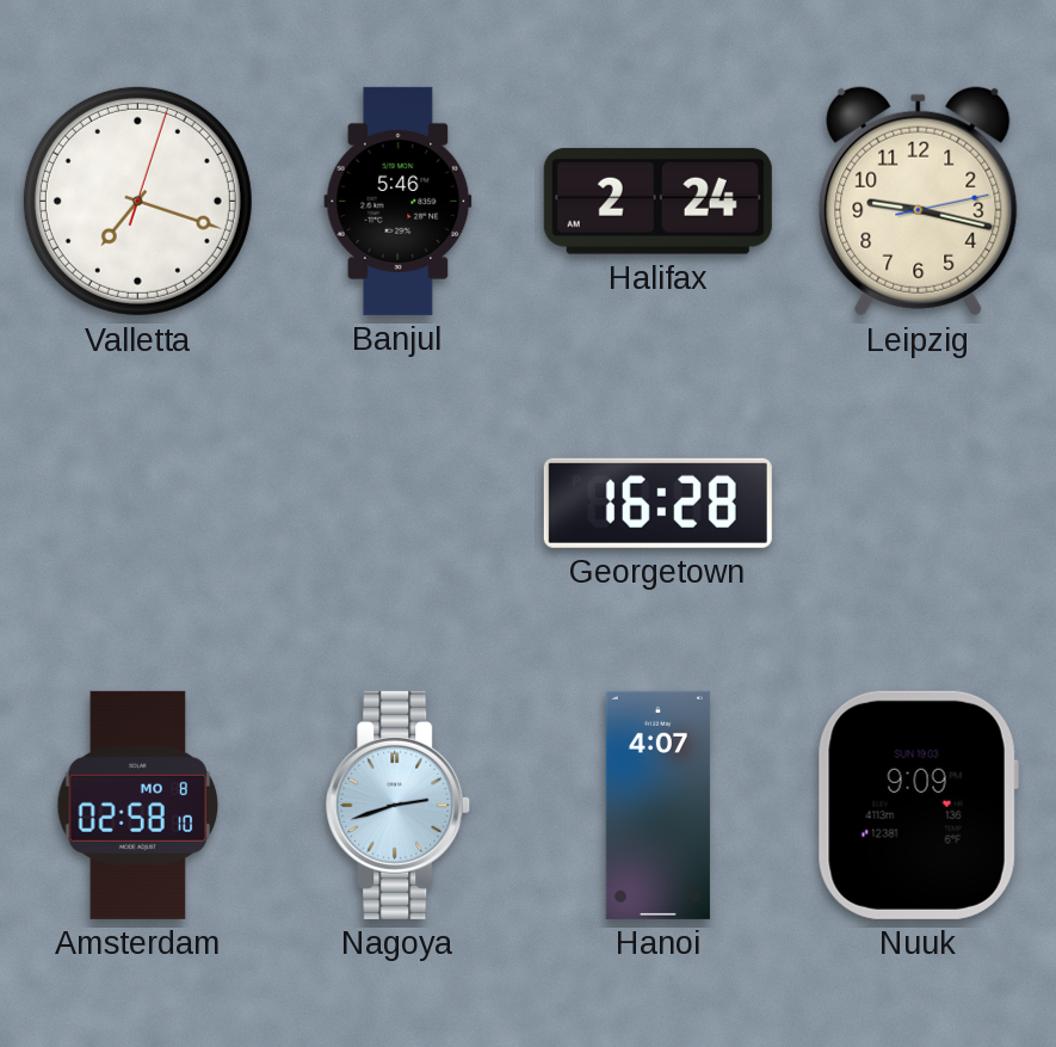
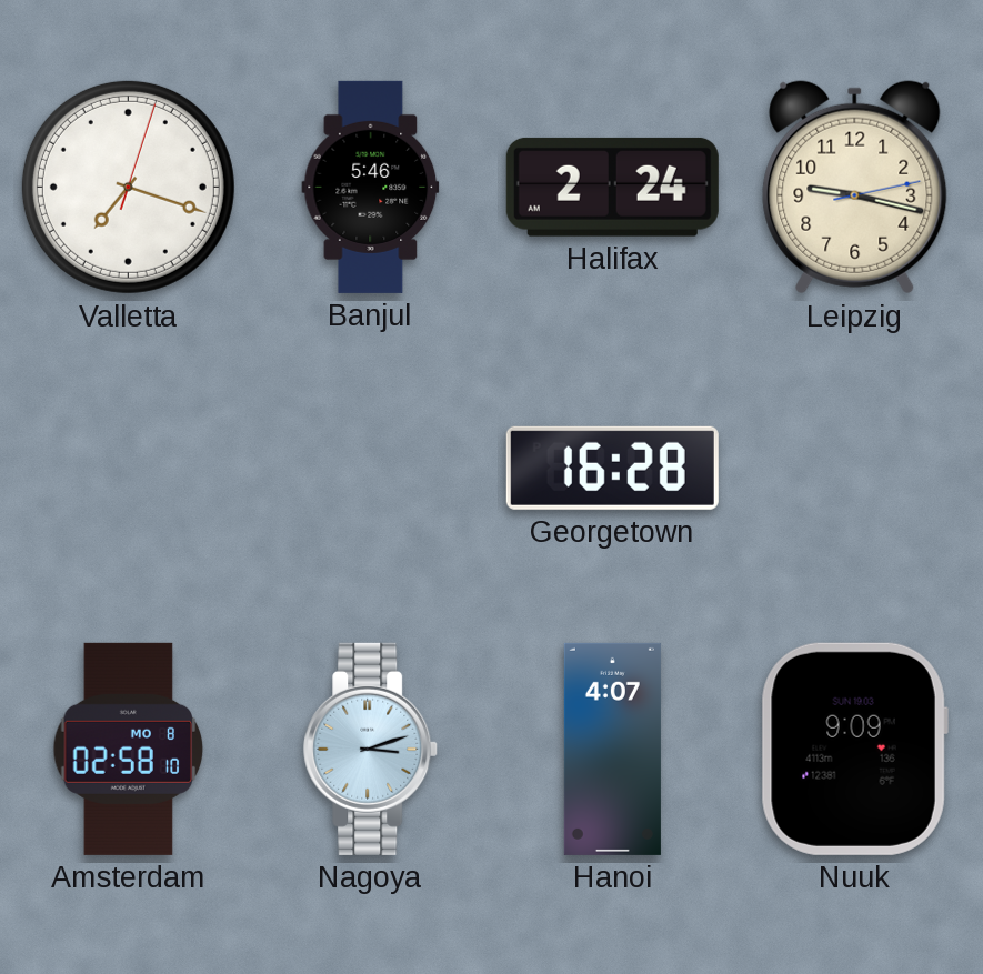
Nagoya: 2:42 -> 3:12 (371, 749)
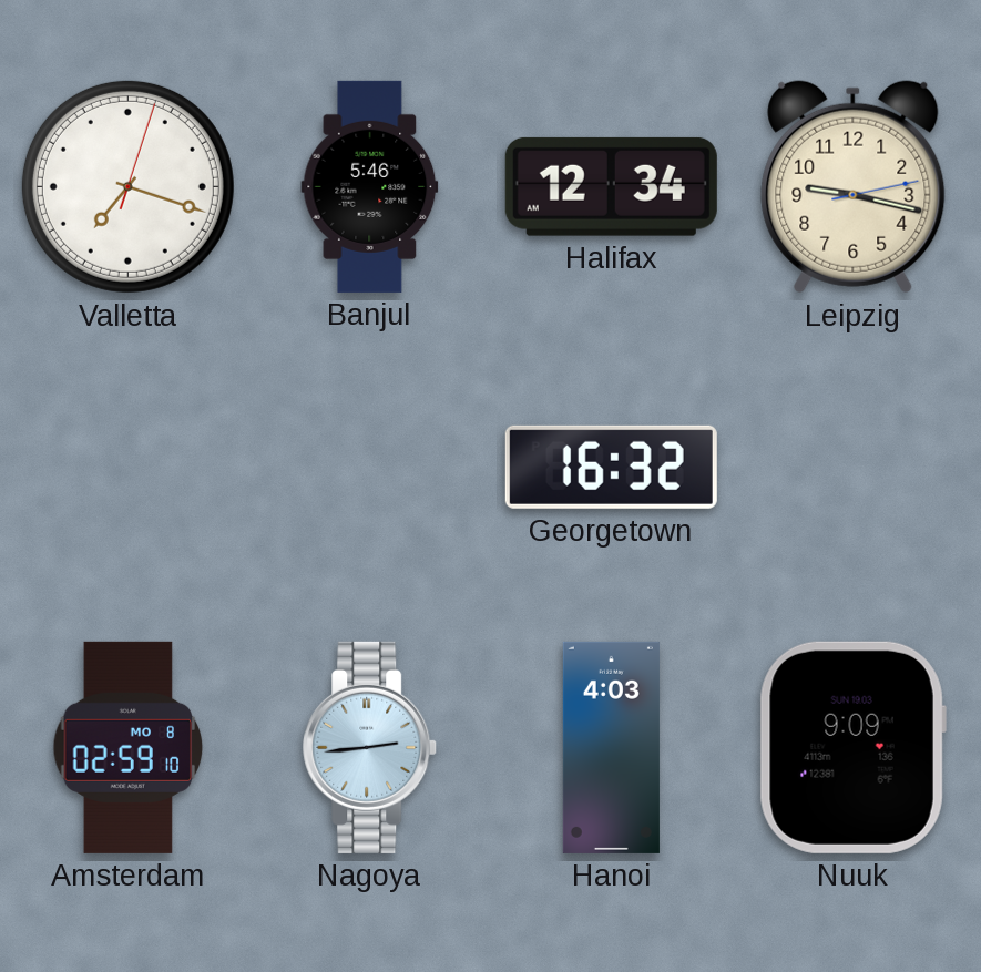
Halifax: 2:24 -> 12:34 (611, 186)
Georgetown: 16:28 -> 16:32 (611, 467)
Amsterdam: 02:58 -> 02:59 (129, 747)
Nagoya: 3:12 -> 2:44 (370, 747)
Hanoi: 4:07 -> 4:03 (611, 747)
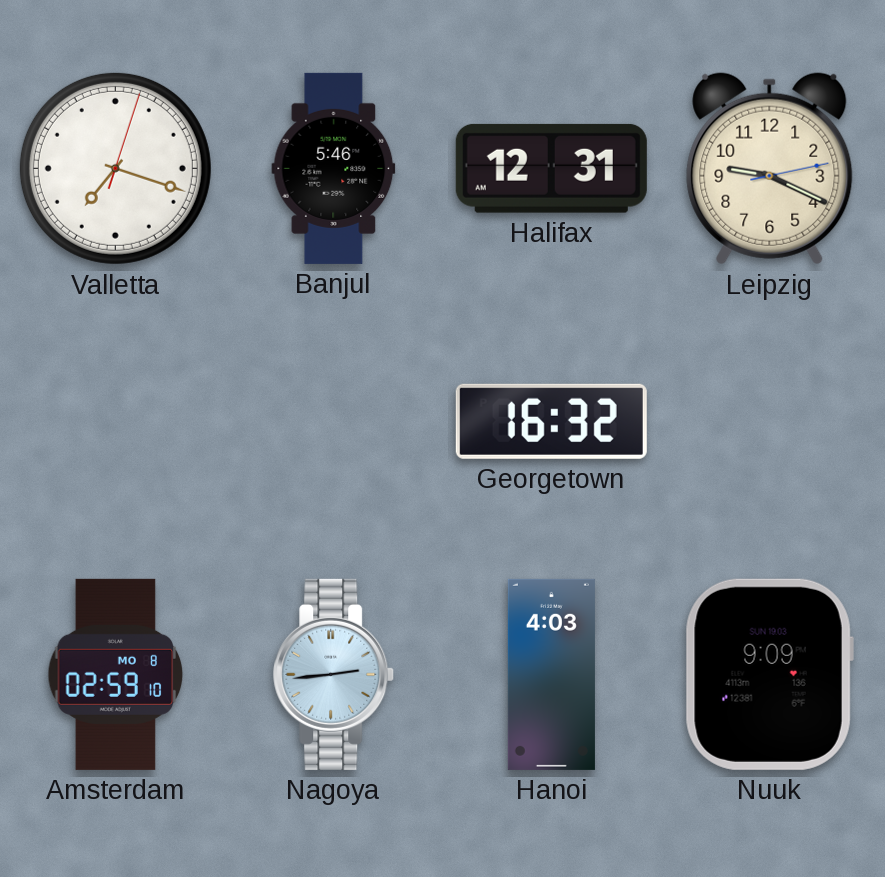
Halifax: 12:34 -> 12:31 (551, 168)
Leipzig: 9:17 -> 9:19 (770, 169)
